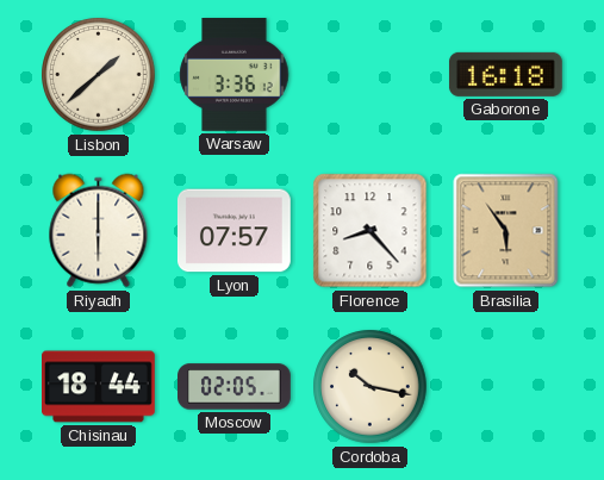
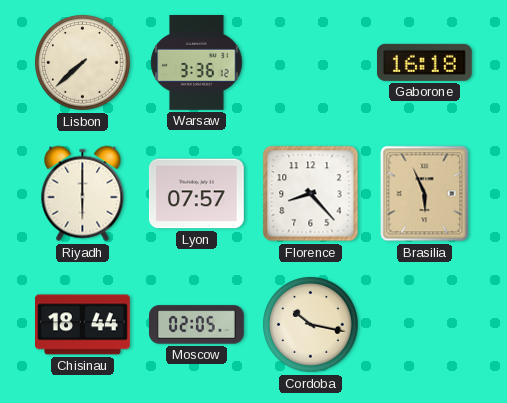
Lisbon: 1:38 -> 7:38 (83, 63)
Brasilia: 5:54 -> 5:56 (425, 194)
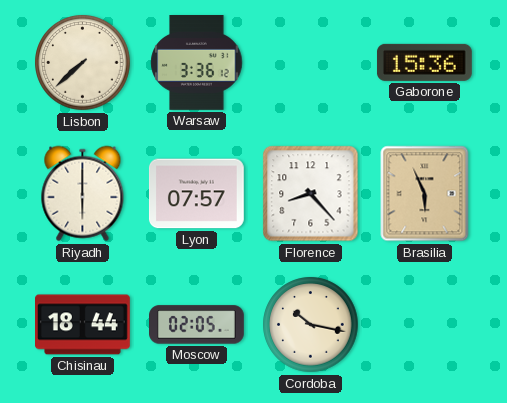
Gaborone: 16:18 -> 15:36 (424, 62)
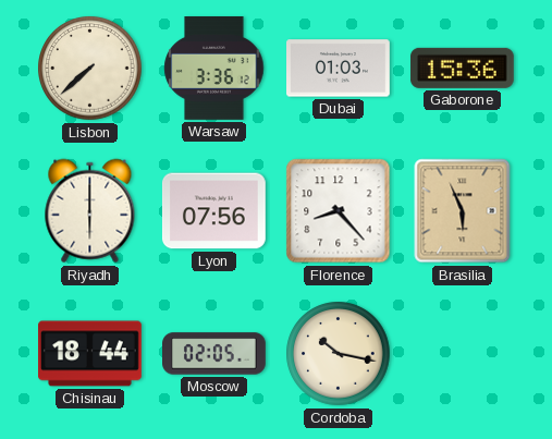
Dubai: none -> 01:03 (339, 69)
Lyon: 07:57 -> 07:56 (213, 211)
